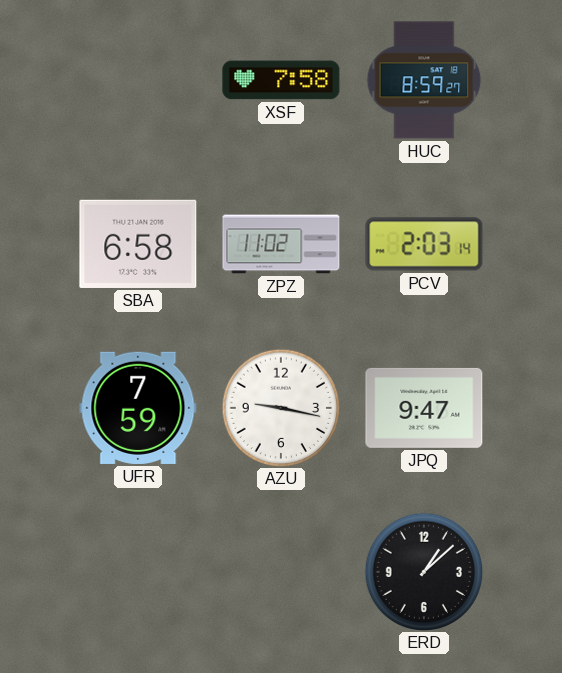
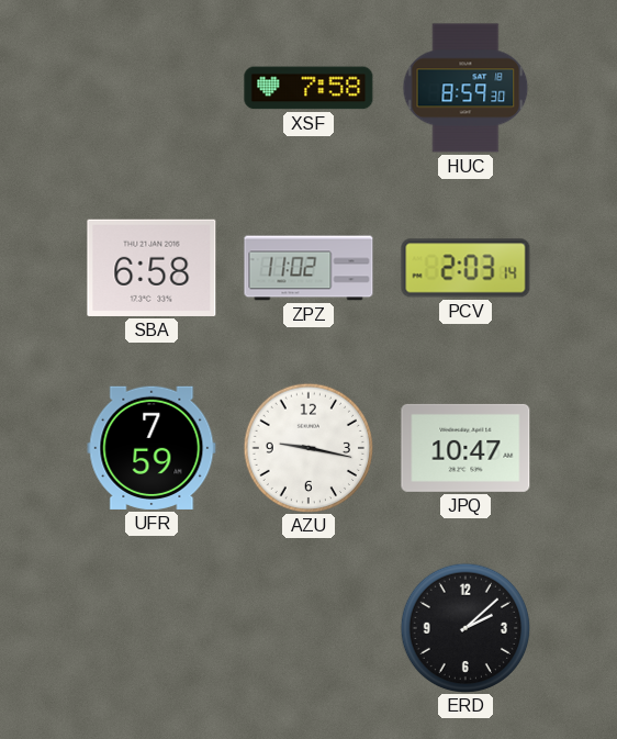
HUC: 8:59:27 -> 8:59:30 (465, 88)
JPQ: 9:47 -> 10:47 (465, 448)
ERD: 1:08 -> 2:08 (464, 627)
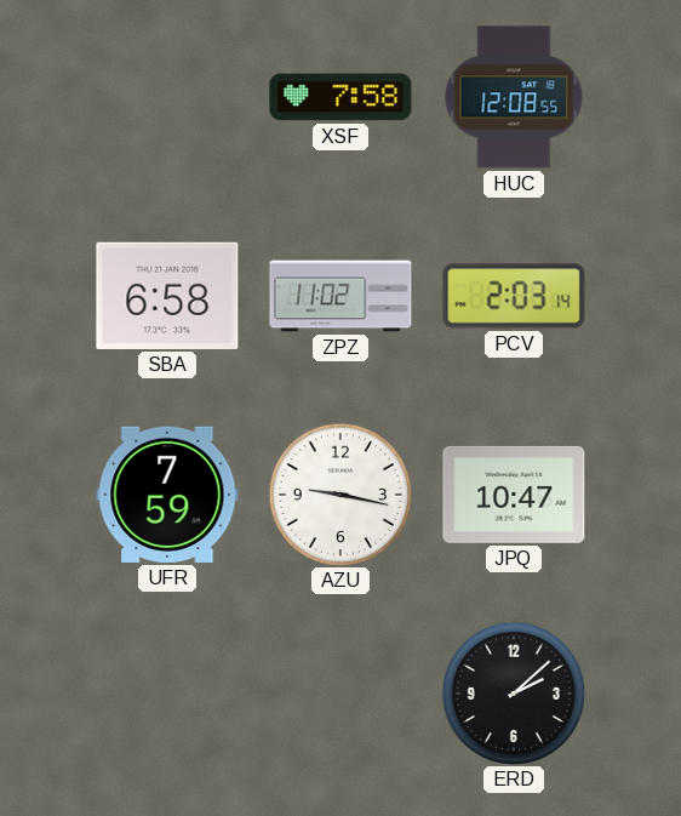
HUC: 8:59 -> 12:08 (514, 97)
